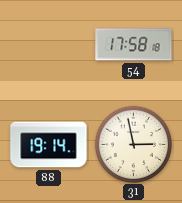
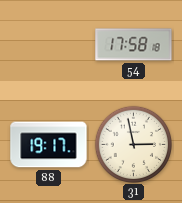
88: 19:14 -> 19:17 (49, 145)
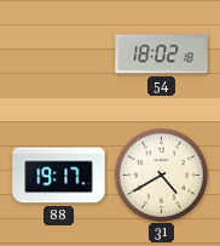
54: 17:58 -> 18:02 (162, 55)
31: 2:58 -> 4:40 (161, 175)
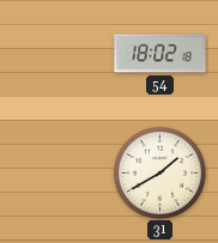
88: 19:17 -> none (59, 176)
31: 4:40 -> 1:40 (159, 172)
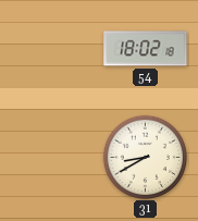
31: 1:40 -> 8:40 (145, 157)
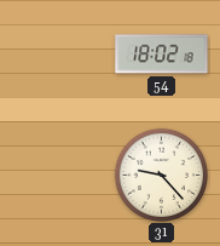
31: 8:40 -> 9:23 (161, 175)
